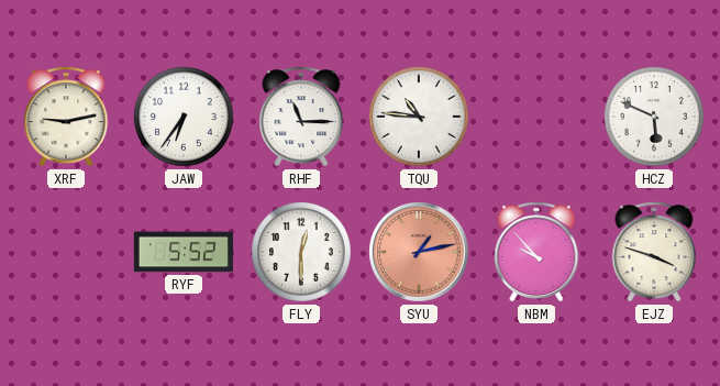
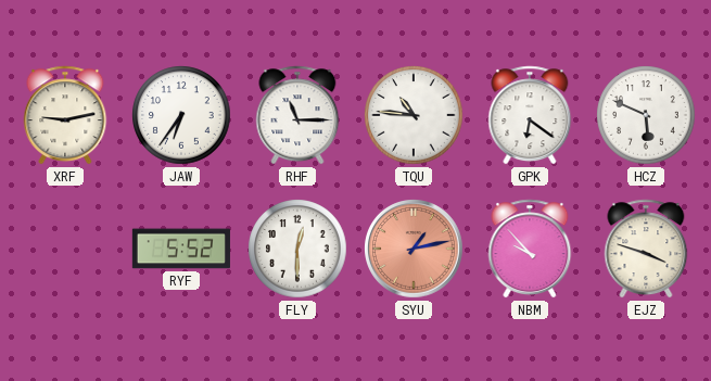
GPK: none -> 6:21 (530, 115)
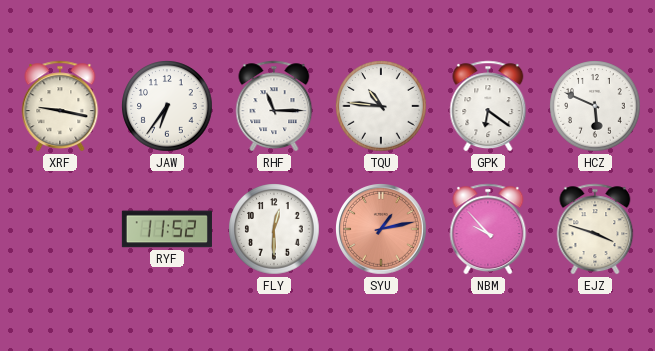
XRF: 9:13 -> 9:17 (60, 106)
RYF: 5:52 -> 11:52 (167, 229)
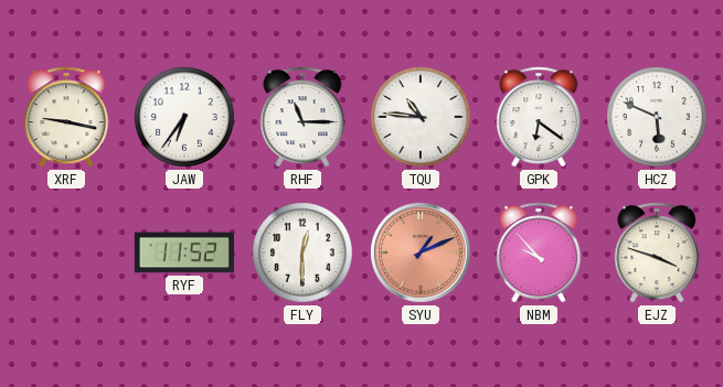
SYU: 1:13 -> 1:11 (422, 254)
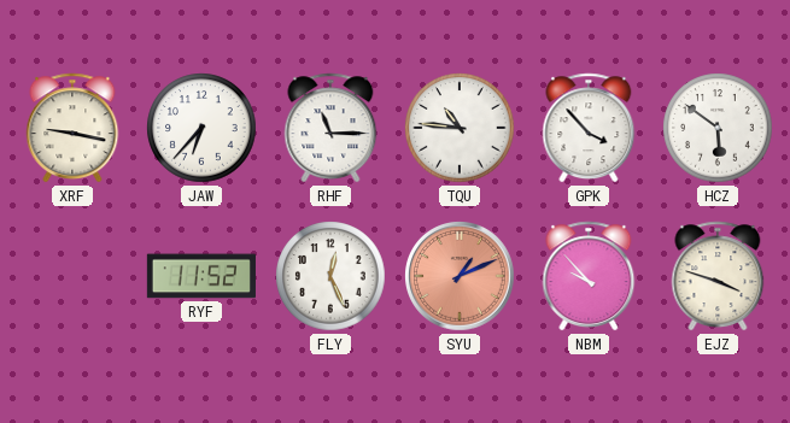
JAW: 6:36 -> 6:37 (201, 128)
GPK: 6:21 -> 3:53 (589, 128)
HCZ: 5:49 -> 5:51 (718, 128)
FLY: 12:30 -> 12:26 (330, 276)
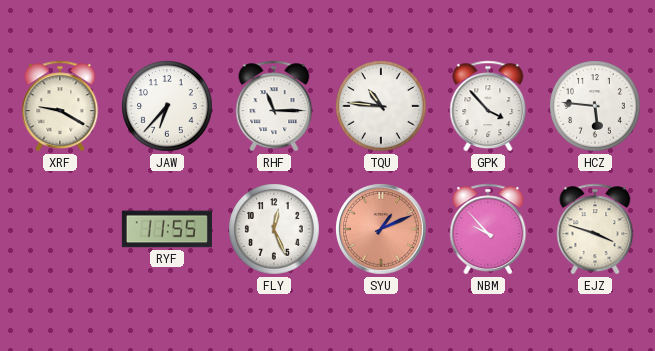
XRF: 9:17 -> 9:20 (60, 106)
HCZ: 5:51 -> 5:46 (595, 106)
RYF: 11:52 -> 11:55 (167, 229)
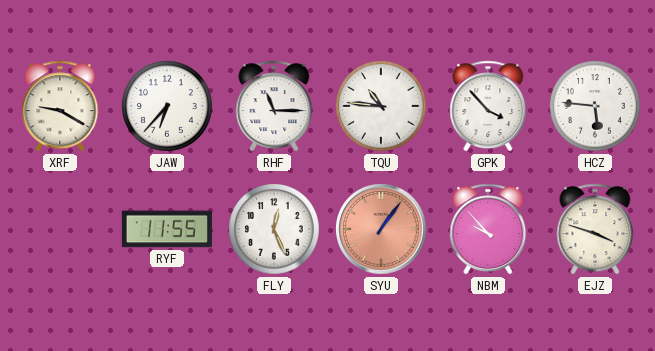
SYU: 1:11 -> 1:06 (382, 230)
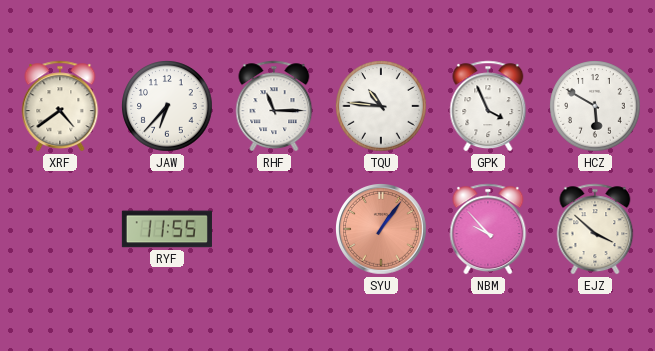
XRF: 9:20 -> 4:39 (60, 106)
GPK: 3:53 -> 3:56 (488, 106)
HCZ: 5:46 -> 5:50 (595, 106)
FLY: 12:26 -> none (274, 229)
EJZ: 3:48 -> 3:52 (595, 229)
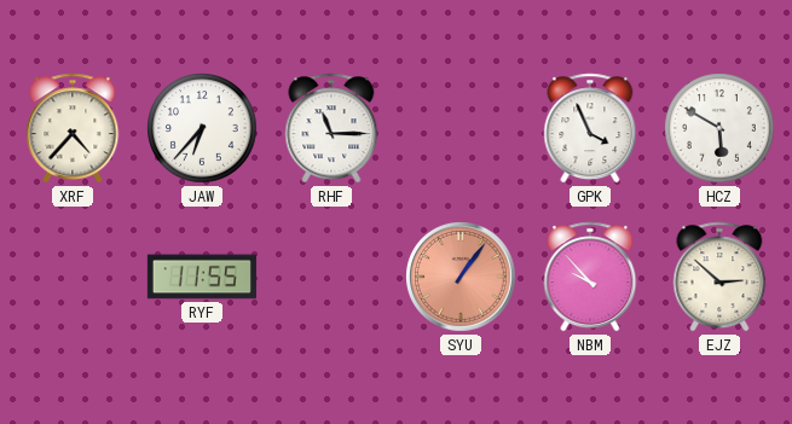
XRF: 4:39 -> 4:37 (73, 128)
TQU: 10:46 -> none (381, 106)
EJZ: 3:52 -> 2:52 (719, 277)
